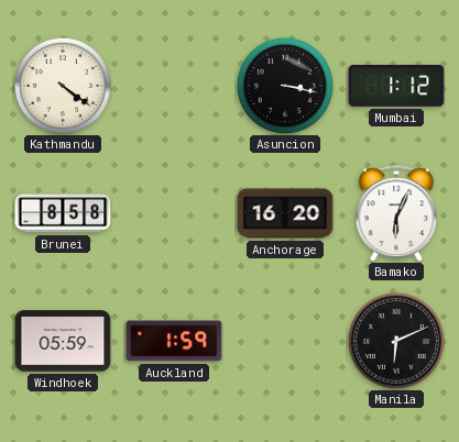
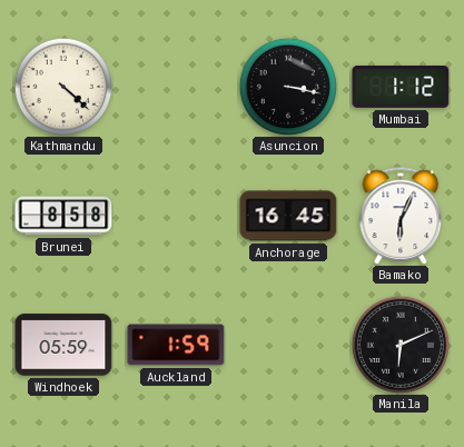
Kathmandu: 4:21 -> 4:22 (62, 86)
Anchorage: 16:20 -> 16:45 (288, 216)
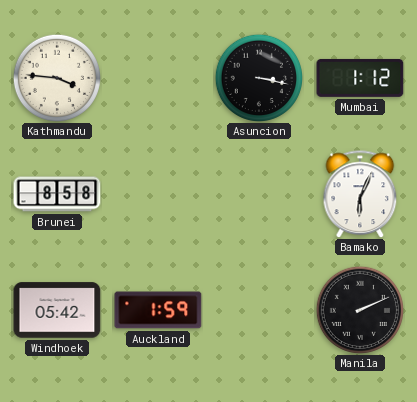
Kathmandu: 4:22 -> 3:46 (56, 77)
Anchorage: 16:45 -> none (288, 216)
Windhoek: 05:59 -> 05:42 (57, 310)
Manila: 6:11 -> 2:11 (359, 309)
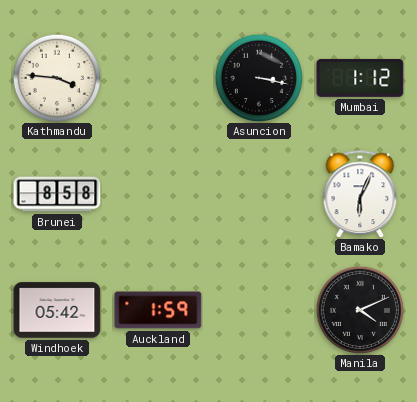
Manila: 2:11 -> 4:11 (359, 309)
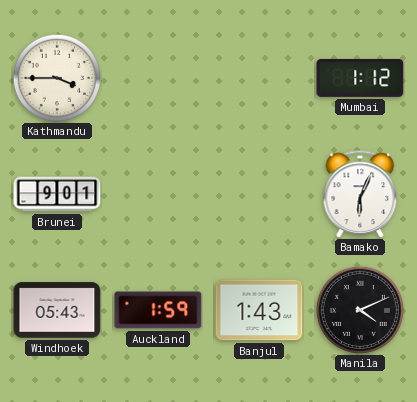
Kathmandu: 3:46 -> 3:45 (56, 77)
Asuncion: 3:17 -> none (258, 77)
Brunei: 8:58 -> 9:01 (57, 194)
Windhoek: 05:42 -> 05:43 (57, 310)
Banjul: none -> 1:43 (259, 310)
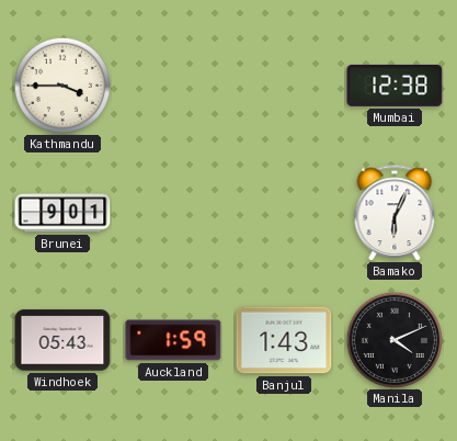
Mumbai: 1:12 -> 12:38 (395, 86)
